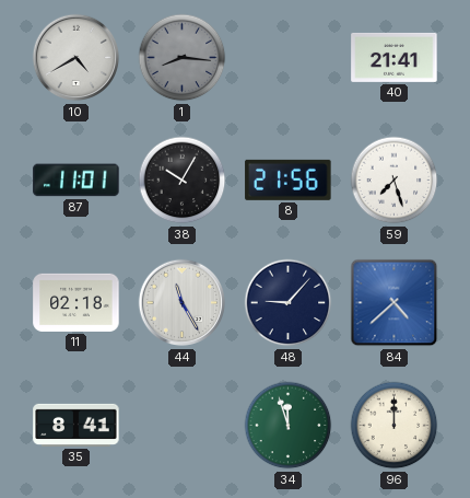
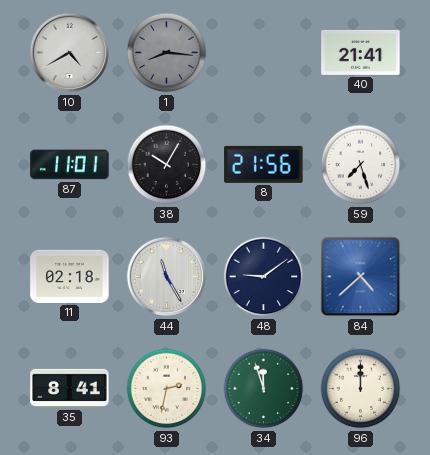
48: 9:07 -> 9:09 (264, 277)
93: none -> 2:32 (167, 389)
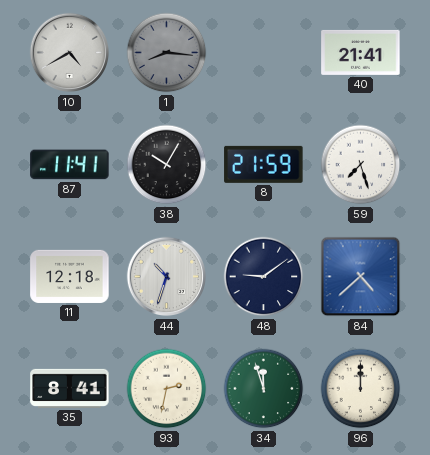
87: 11:01 -> 11:41 (70, 165)
8: 21:56 -> 21:59 (264, 164)
11: 02:18 -> 12:18 (70, 276)
44: 11:25 -> 10:33 (167, 277)
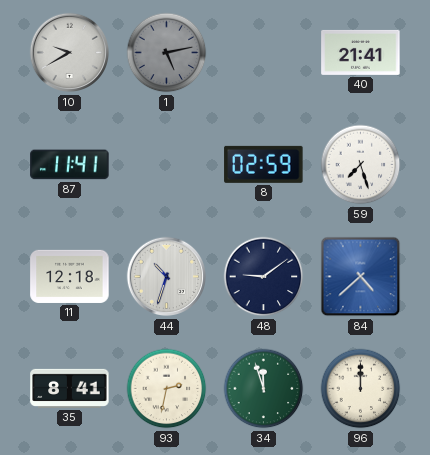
10: 4:40 -> 9:40 (70, 53)
1: 8:16 -> 5:13 (167, 53)
38: 10:05 -> none (167, 165)
8: 21:59 -> 02:59 (264, 164)
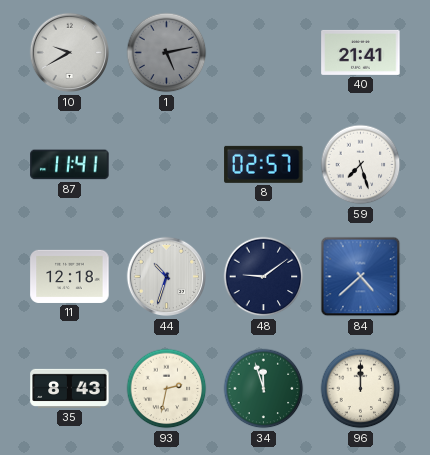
8: 02:59 -> 02:57 (264, 164)
35: 8:41 -> 8:43 (70, 388)
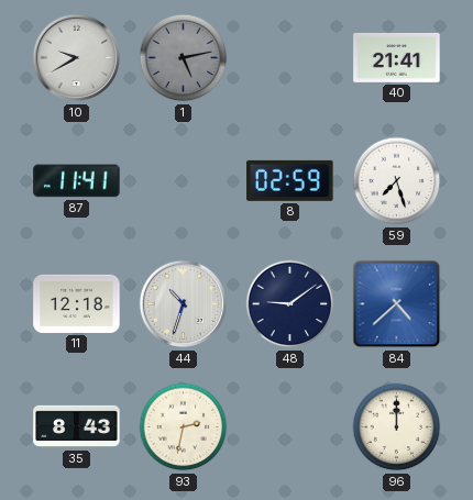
8: 02:57 -> 02:59 (290, 180)
34: 11:57 -> none (264, 389)
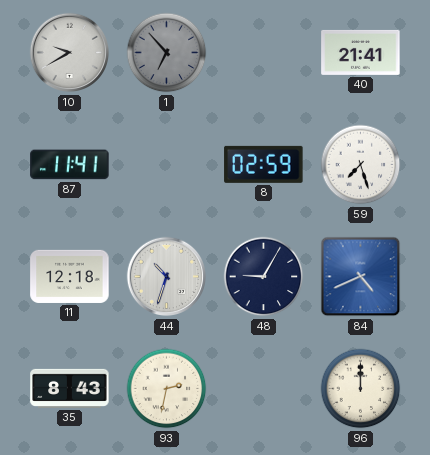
1: 5:13 -> 6:53 (167, 53)
48: 9:09 -> 9:05 (264, 277)
84: 4:38 -> 4:41 (361, 277)
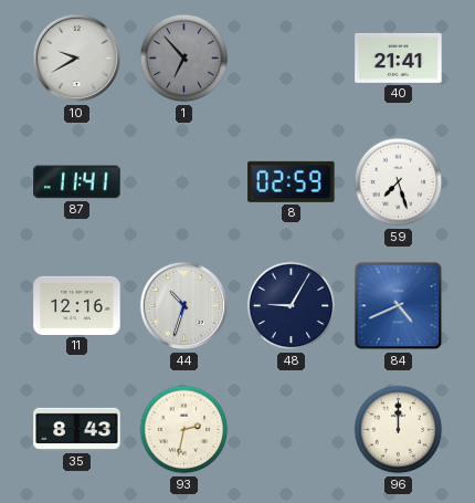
11: 12:18 -> 12:16 (77, 305)
